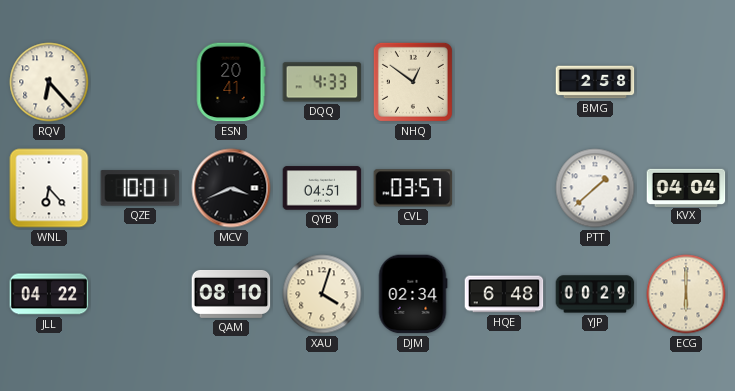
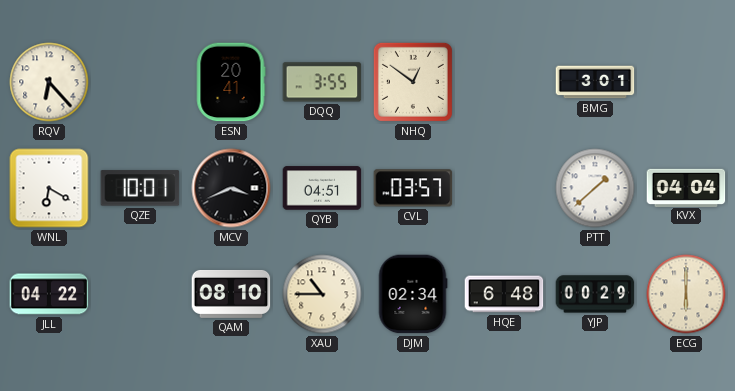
DQQ: 4:33 -> 3:55 (322, 82)
BMG: 2:58 -> 3:01 (595, 82)
WNL: 6:23 -> 6:20 (49, 188)
XAU: 4:03 -> 10:45 (322, 294)
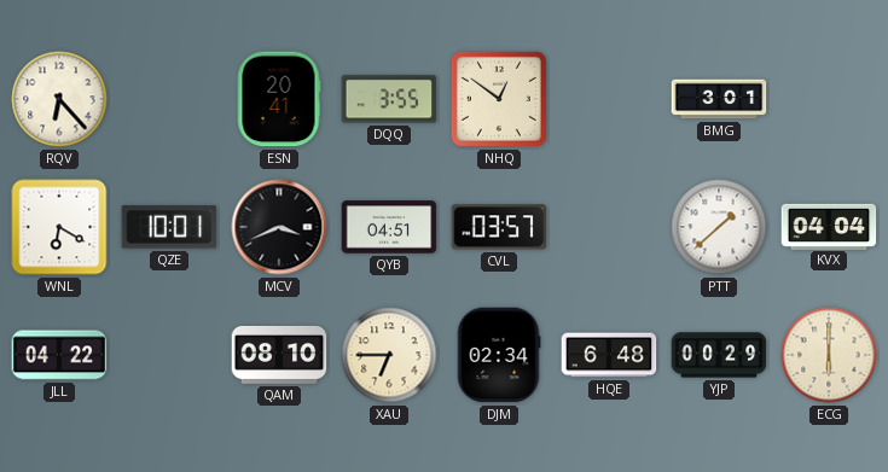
XAU: 10:45 -> 6:45 (389, 355)
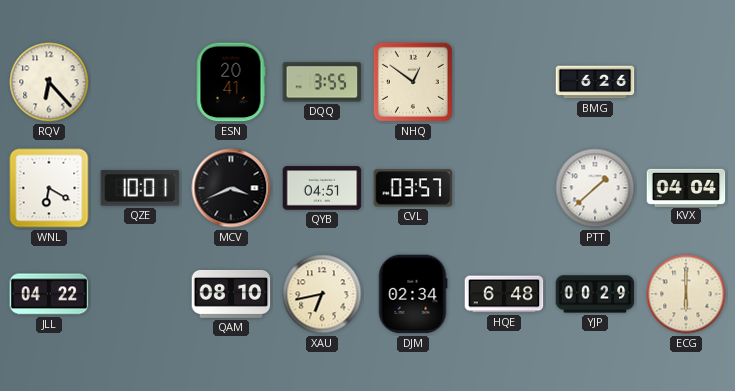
BMG: 3:01 -> 6:26 (595, 82)
XAU: 6:45 -> 6:43 (322, 294)
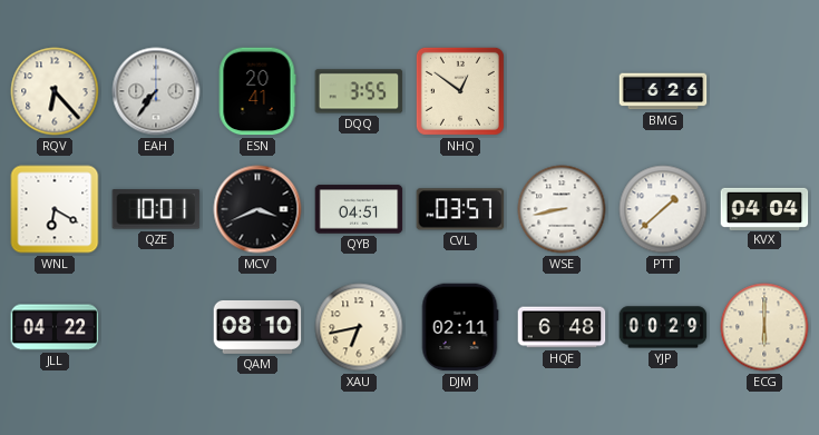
EAH: none -> 7:36 (156, 91)
WSE: none -> 8:43 (562, 209)
DJM: 02:34 -> 02:11 (460, 327)
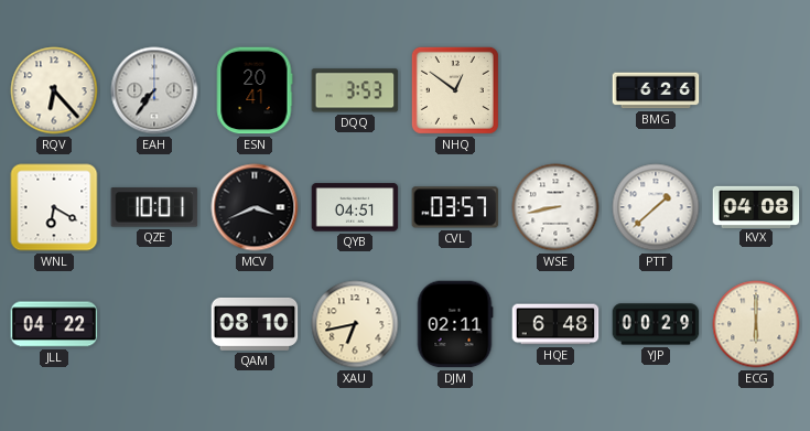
DQQ: 3:55 -> 3:53 (355, 90)
KVX: 04:04 -> 04:08 (756, 206)
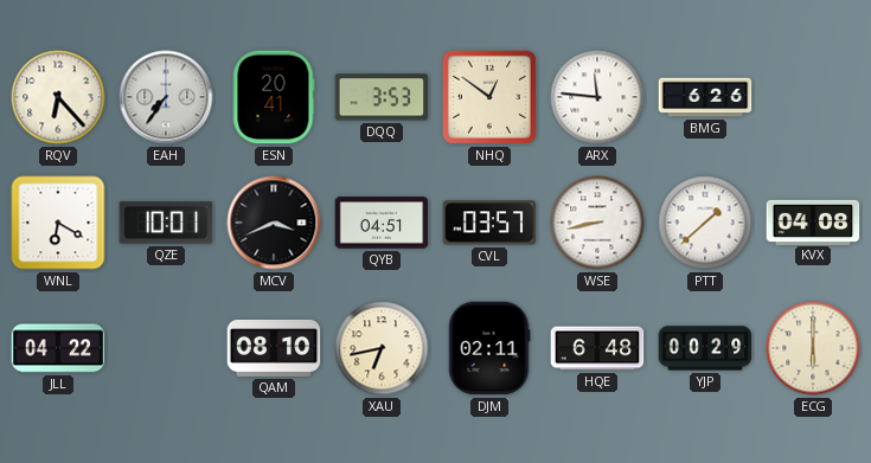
ARX: none -> 11:46 (597, 97)
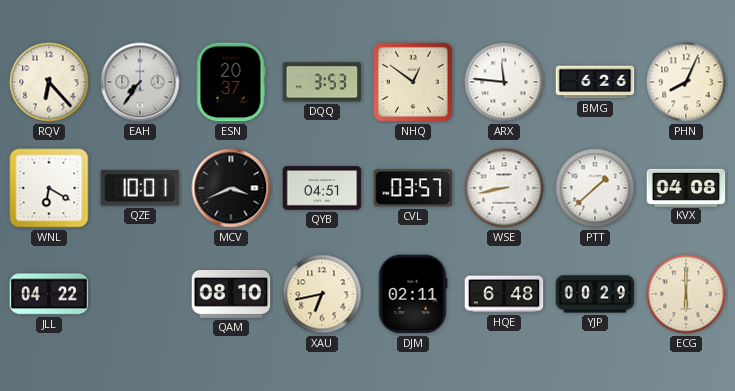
ESN: 20:41 -> 20:37 (231, 82)
PHN: none -> 8:04 (686, 82)
